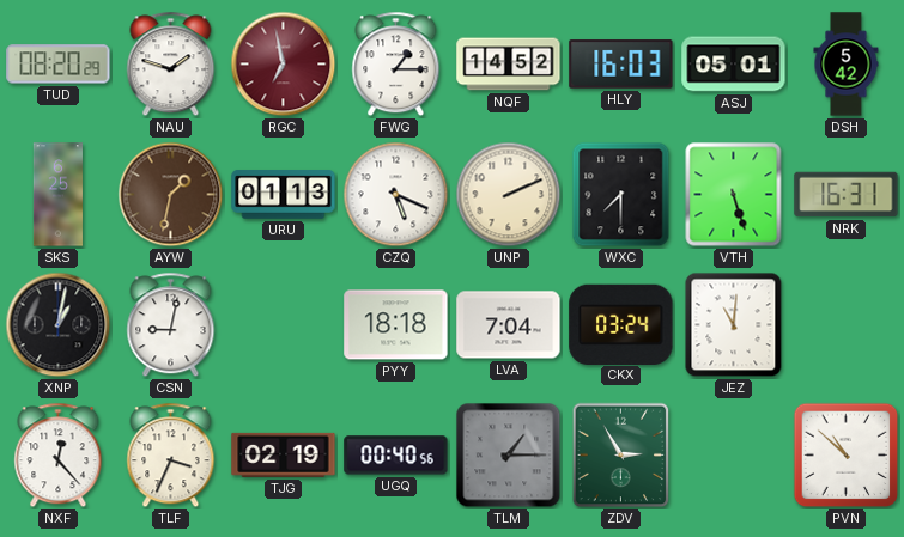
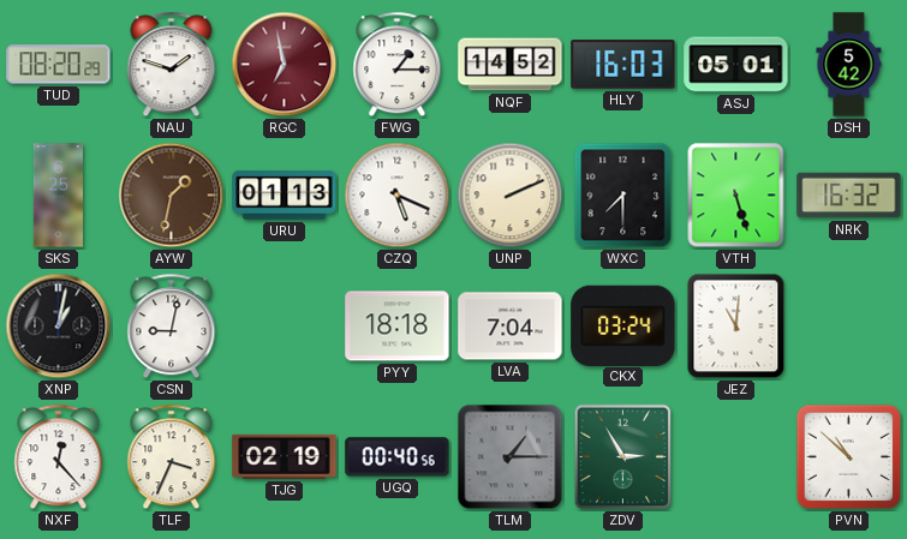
NRK: 16:31 -> 16:32 (849, 196)
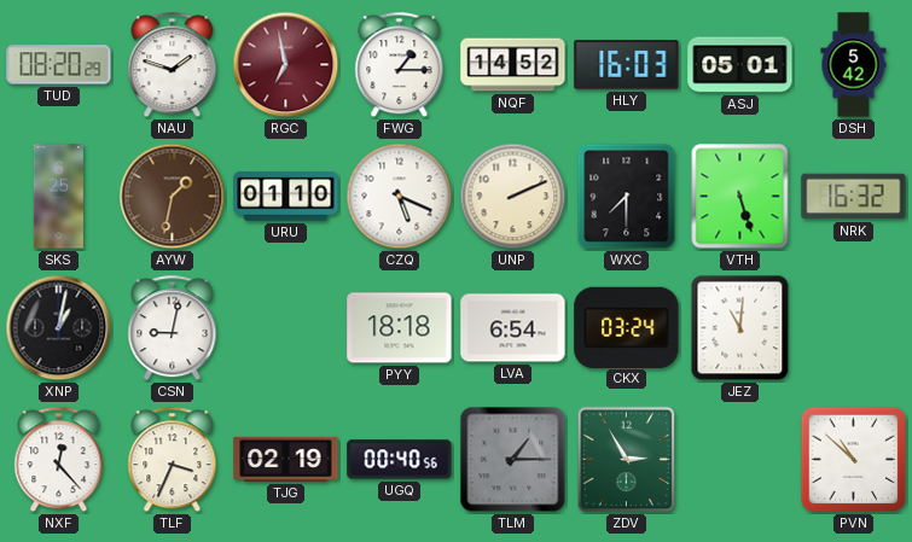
URU: 01:13 -> 01:10 (286, 197)
LVA: 7:04 -> 6:54 (513, 328)
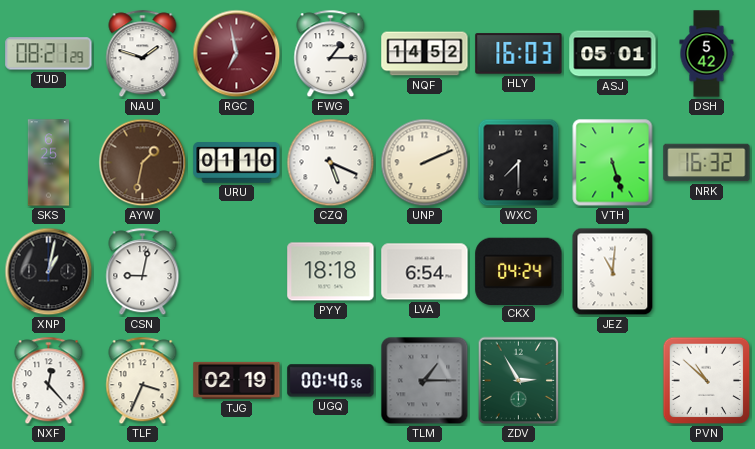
TUD: 08:20 -> 08:21 (49, 54)
CKX: 03:24 -> 04:24 (519, 271)
